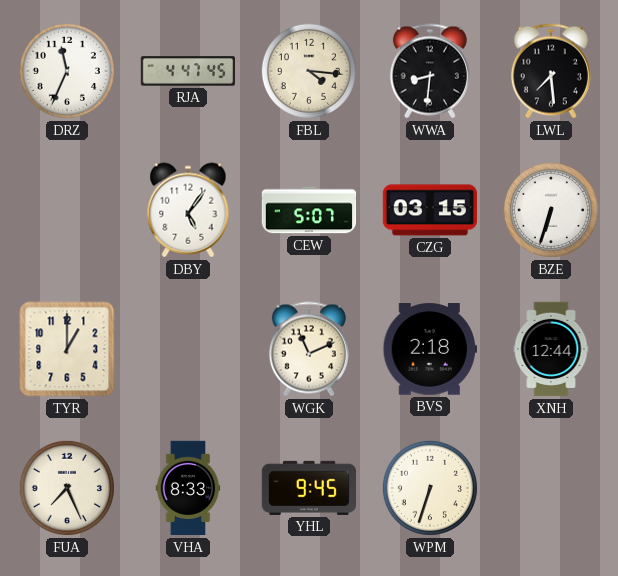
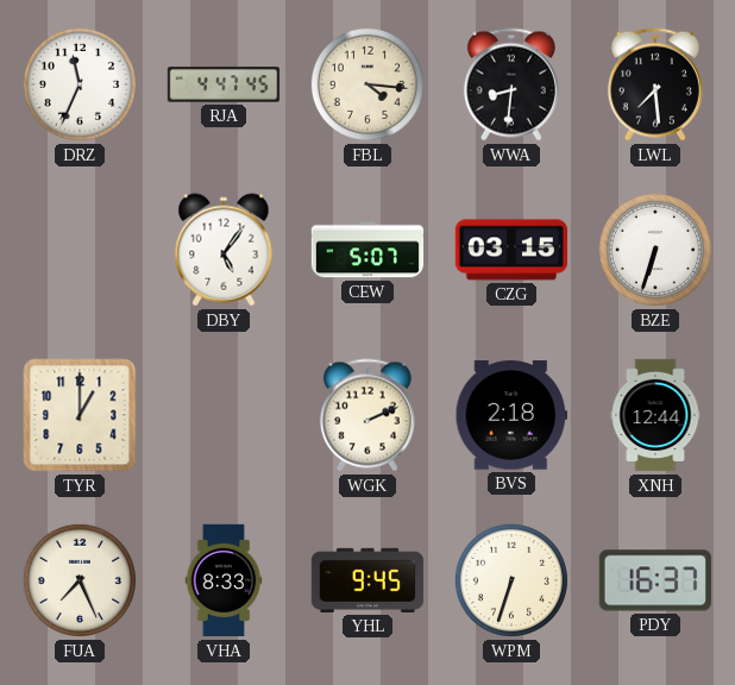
WGK: 11:11 -> 2:11 (367, 415)
PDY: none -> 16:37 (655, 580)
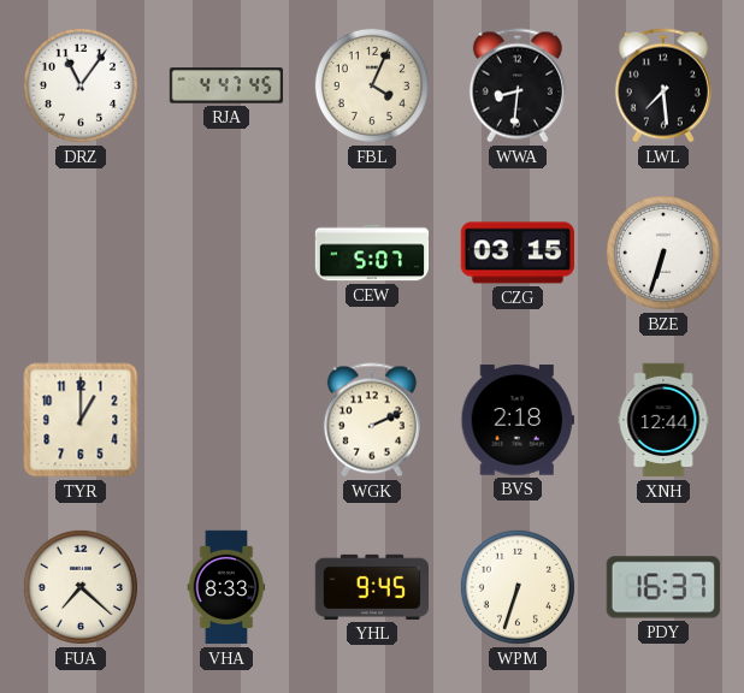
DRZ: 11:34 -> 11:06 (81, 85)
FBL: 4:16 -> 4:04 (372, 85)
DBY: 5:06 -> none (224, 250)
FUA: 7:26 -> 7:22 (81, 587)
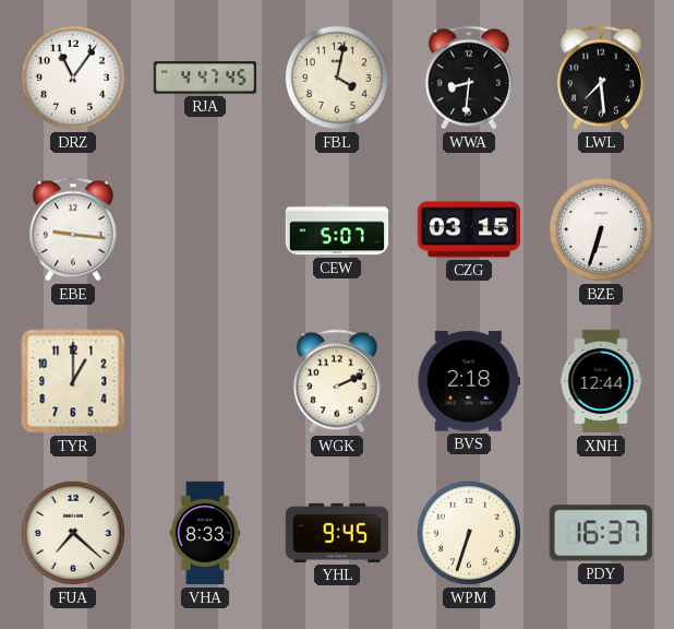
FBL: 4:04 -> 4:02 (337, 78)
EBE: none -> 9:16 (73, 229)
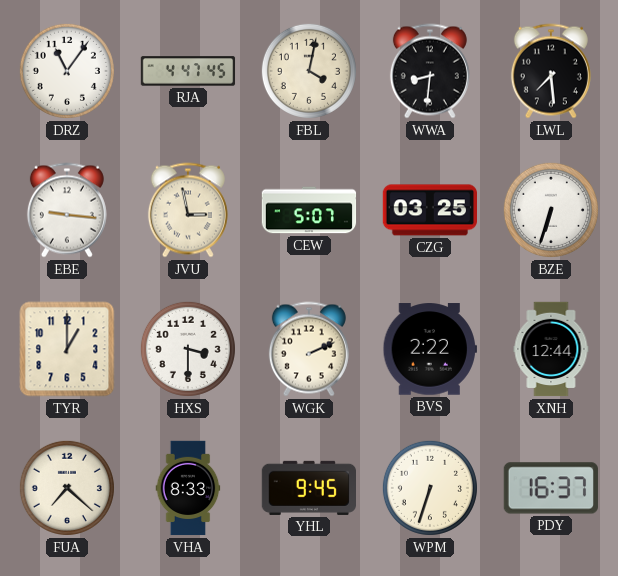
JVU: none -> 2:58 (188, 210)
CZG: 03:15 -> 03:25 (429, 210)
HXS: none -> 3:30 (188, 349)
BVS: 2:18 -> 2:22 (429, 349)
